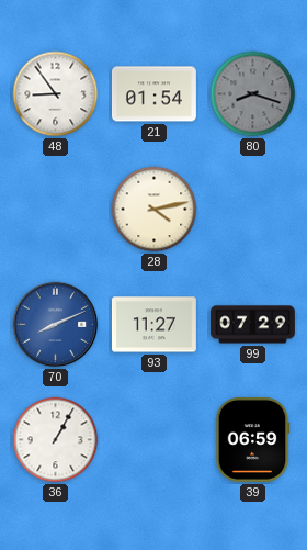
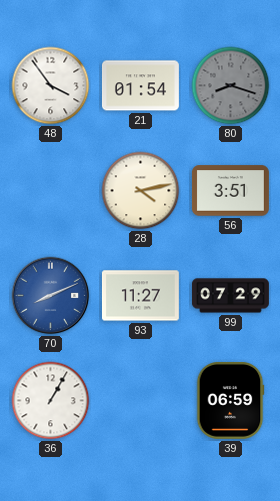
48: 8:54 -> 3:54 (51, 86)
56: none -> 3:51 (230, 191)
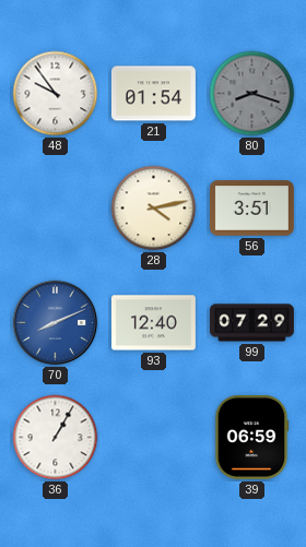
48: 3:54 -> 9:54 (56, 94)
93: 11:27 -> 12:40 (153, 323)
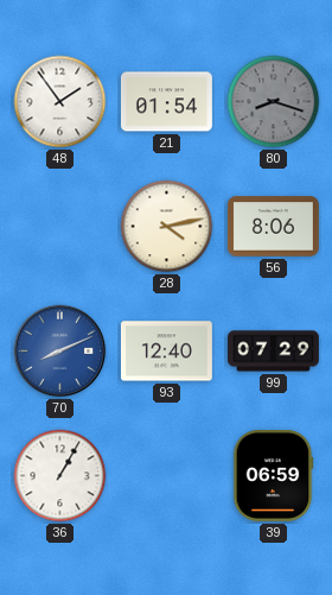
48: 9:54 -> 1:54 (60, 102)
56: 3:51 -> 8:06 (273, 227)
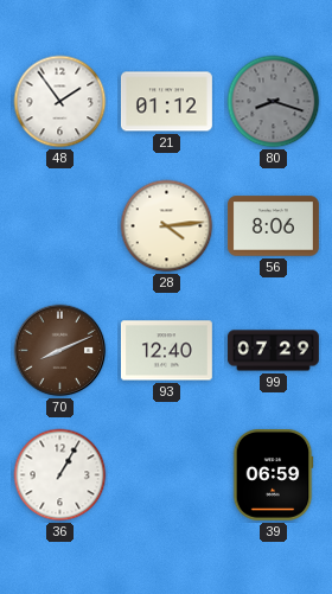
21: 01:54 -> 01:12 (166, 102)
28: 4:13 -> 4:14 (167, 226)
70 dial: blue -> brown (60, 351)
